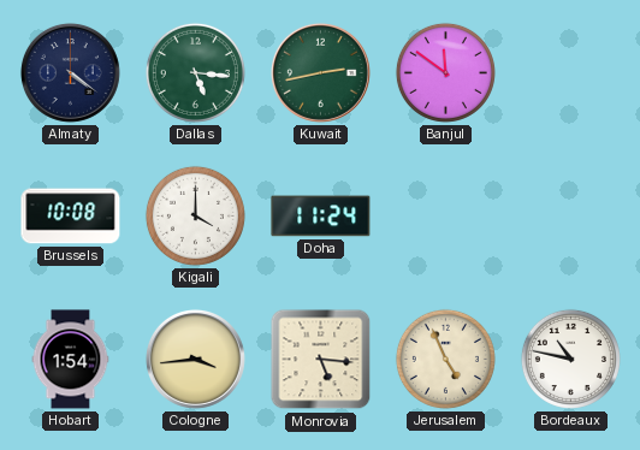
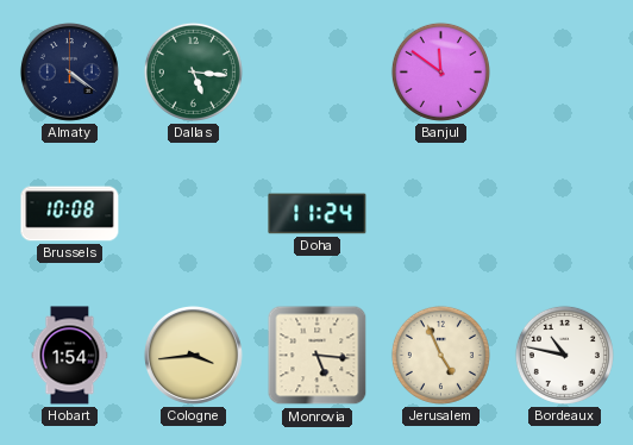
Kuwait: 2:43 -> none (320, 72)
Kigali: 4:00 -> none (195, 215)
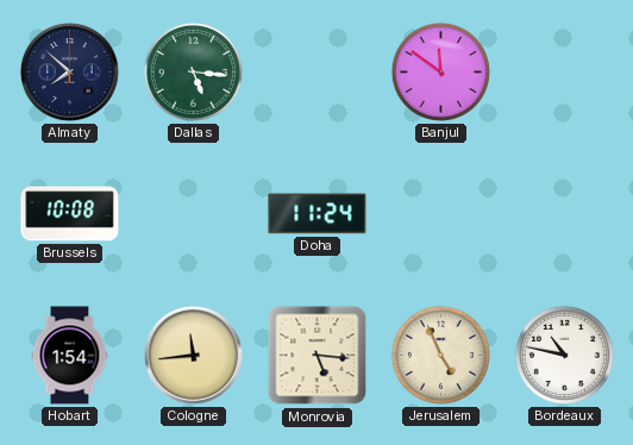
Almaty: 4:21 -> 7:52 (69, 71)
Cologne: 3:44 -> 11:44 (193, 355)
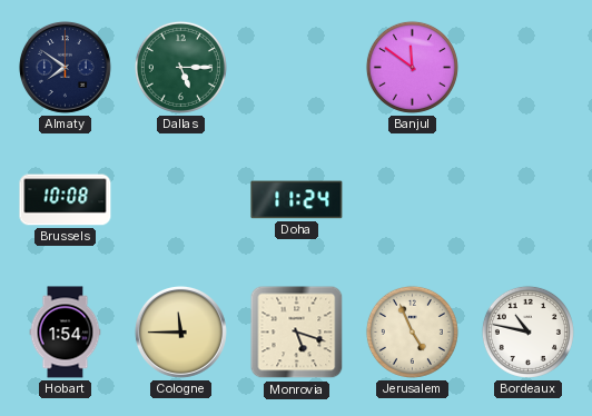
Almaty: 7:52 -> 7:51 (65, 67)
Dallas: 5:16 -> 5:15 (180, 67)
Cologne: 11:44 -> 11:45 (180, 331)
Monrovia: 5:16 -> 5:18 (297, 333)
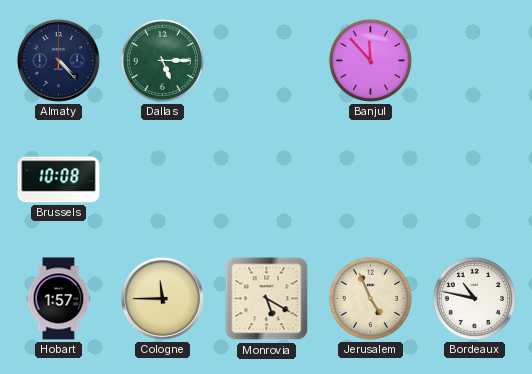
Almaty: 7:51 -> 4:23 (58, 60)
Banjul: 11:51 -> 11:53 (370, 60)
Doha: 11:24 -> none (297, 200)
Hobart: 1:54 -> 1:57 (59, 299)
Monrovia: 5:18 -> 5:20 (267, 299)
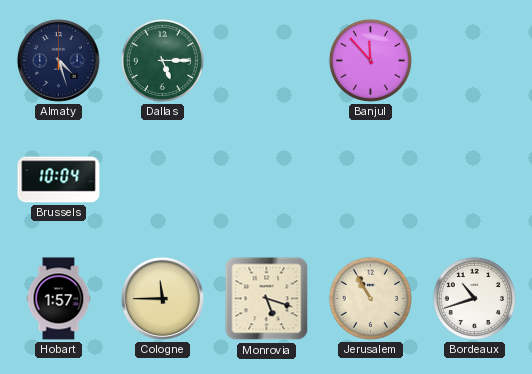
Almaty: 4:23 -> 4:27 (58, 60)
Brussels: 10:08 -> 10:04 (59, 180)
Monrovia: 5:20 -> 5:18 (267, 299)
Jerusalem: 4:56 -> 10:55 (370, 298)
Bordeaux: 10:47 -> 10:42 (474, 298)
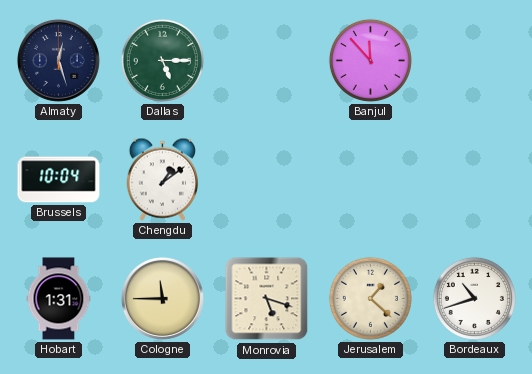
Almaty: 4:27 -> 12:27 (58, 60)
Chengdu: none -> 1:09 (162, 179)
Hobart: 1:57 -> 1:31 (59, 299)
Jerusalem: 10:55 -> 1:22 (370, 298)
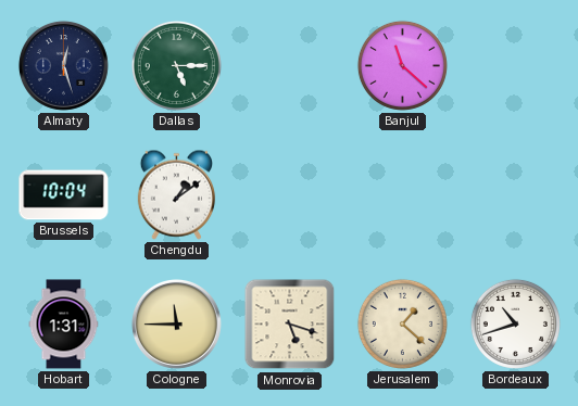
Banjul: 11:53 -> 11:22 (402, 65)
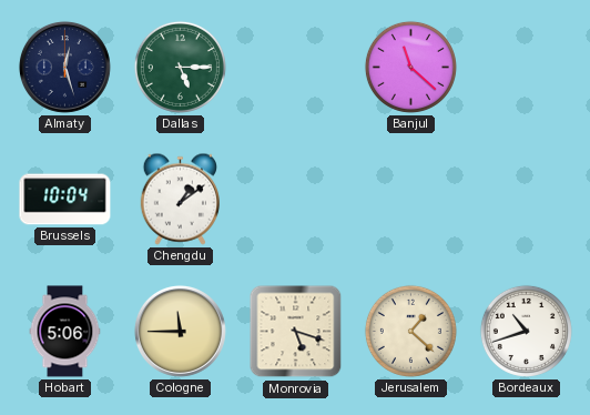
Hobart: 1:31 -> 5:06 (65, 332)
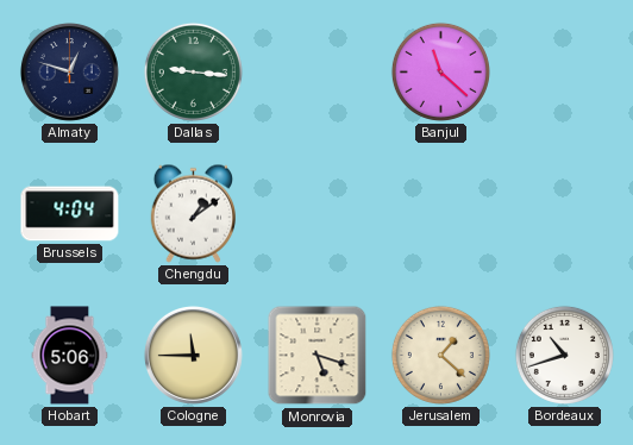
Almaty: 12:27 -> 12:48 (69, 71)
Dallas: 5:15 -> 9:16 (193, 71)
Brussels: 10:04 -> 4:04 (70, 214)
